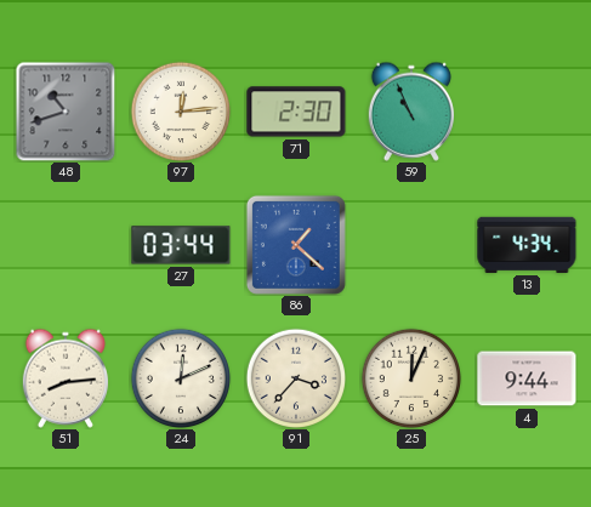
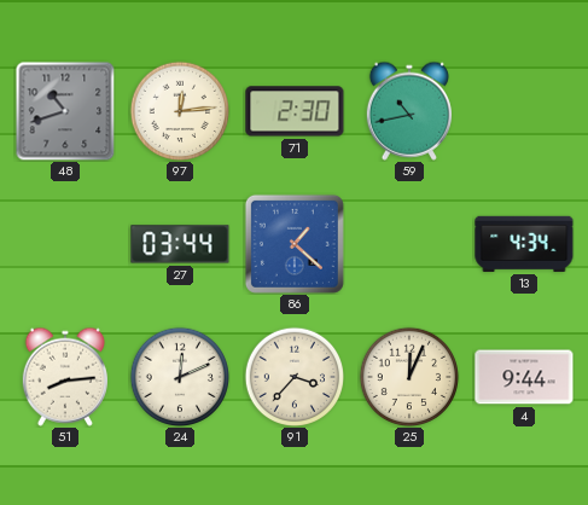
59: 10:56 -> 10:43 (408, 111)
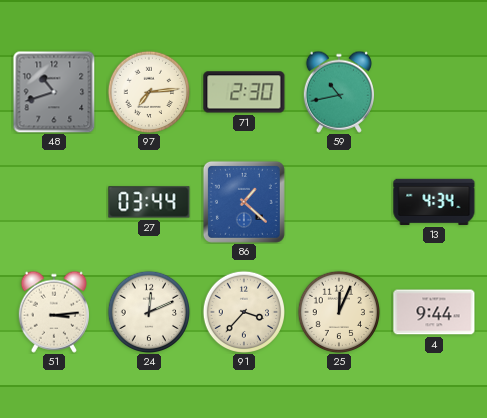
97: 12:14 -> 7:14 (148, 91)
51: 8:14 -> 3:14 (53, 312)
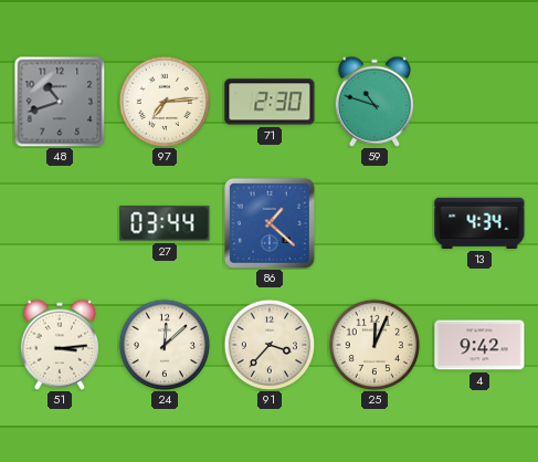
59: 10:43 -> 10:48 (373, 102)
24: 12:11 -> 12:08 (163, 344)
4: 9:44 -> 9:42 (479, 345)
